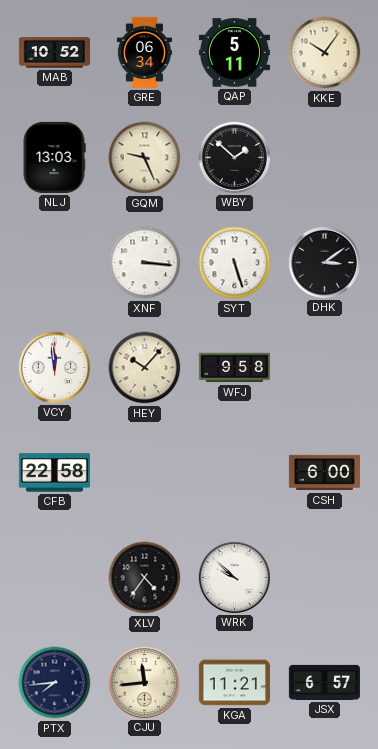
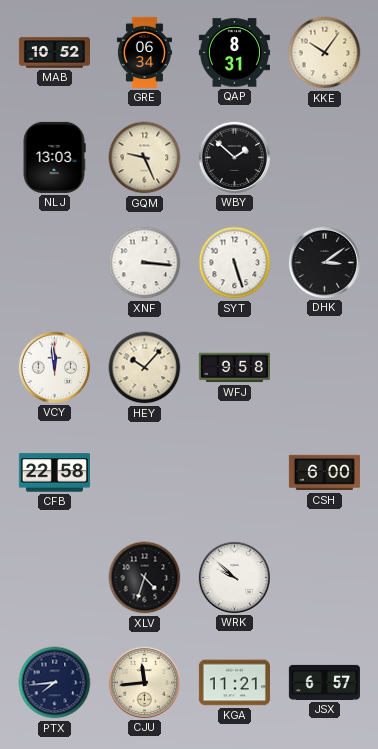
QAP: 5:11 -> 8:31 (234, 53)
XLV: 4:36 -> 4:33 (145, 578)
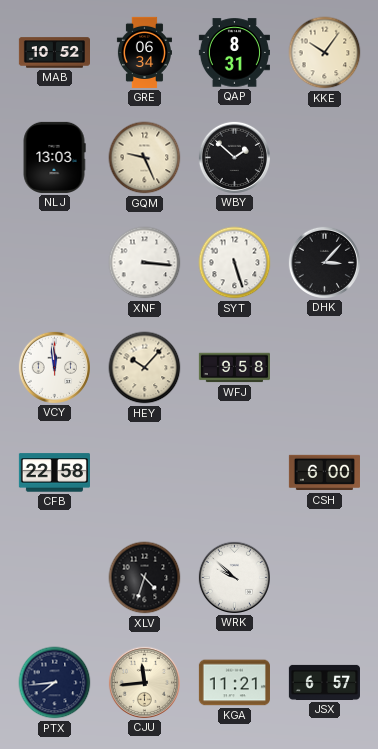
DHK: 3:09 -> 3:07 (324, 262)
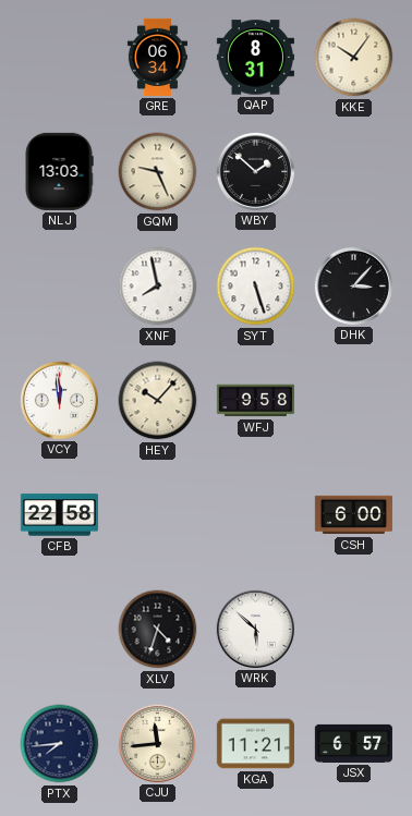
MAB: 10:52 -> none (54, 53)
XNF: 3:16 -> 7:58 (158, 287)
WRK: 9:52 -> 5:52 (255, 629)
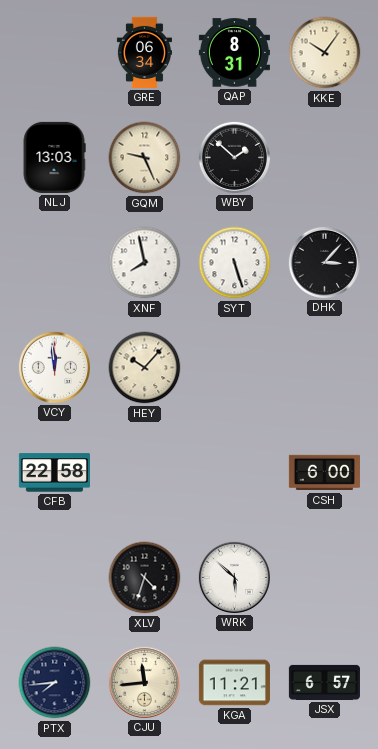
WFJ: 9:58 -> none (255, 401)
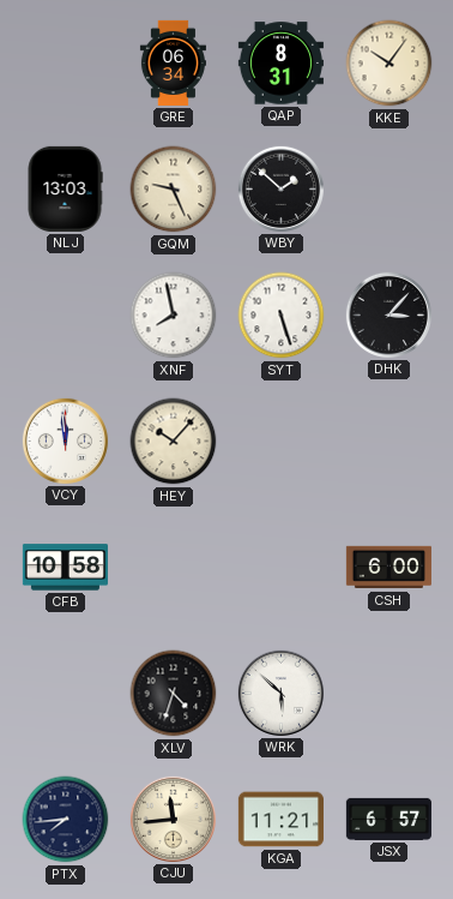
CFB: 22:58 -> 10:58 (65, 568)
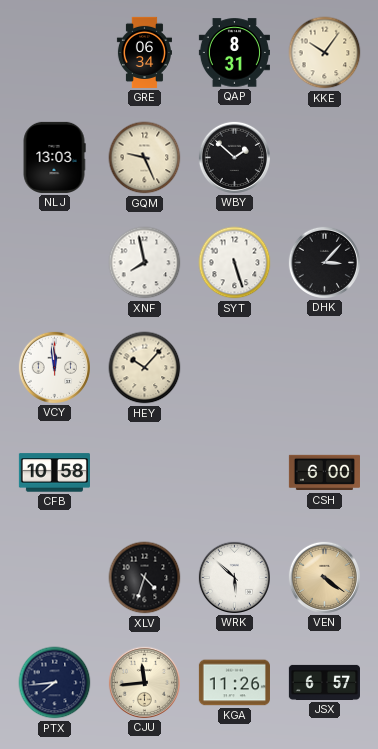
VEN: none -> 4:21 (324, 577)
KGA: 11:21 -> 11:26 (234, 683)
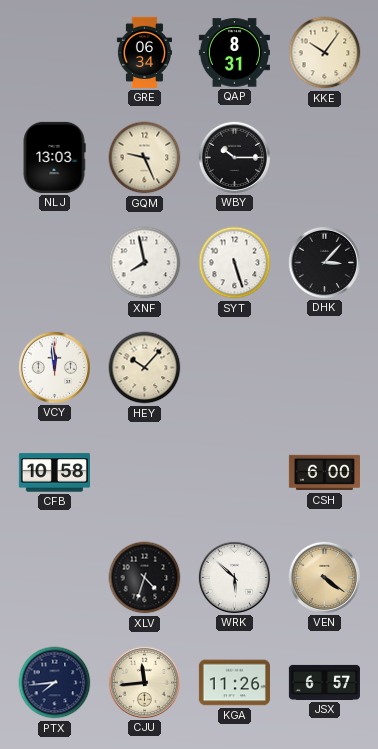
WBY: 1:52 -> 10:15 (234, 157)
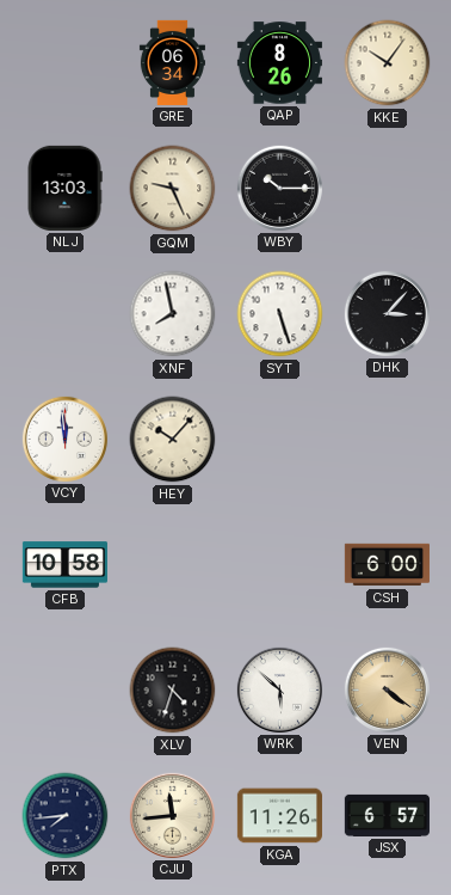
QAP: 8:31 -> 8:26 (279, 63)
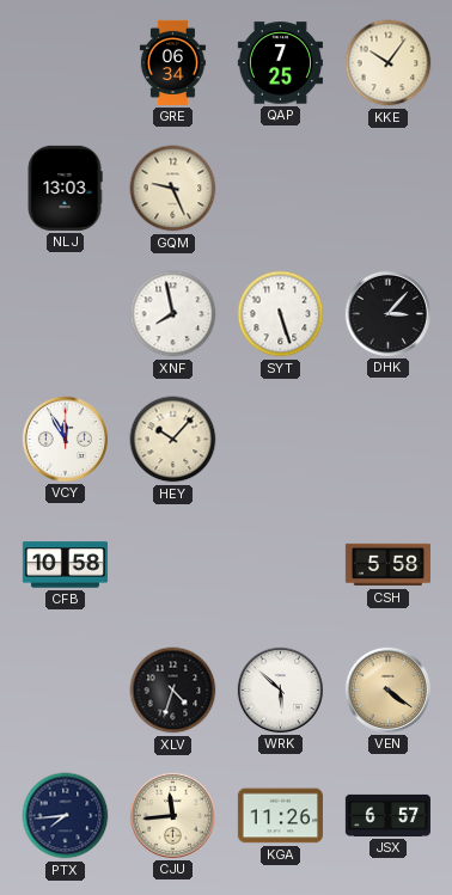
QAP: 8:26 -> 7:25 (280, 63)
WBY: 10:15 -> none (279, 188)
VCY: 11:59 -> 11:55 (65, 439)
CSH: 6:00 -> 5:58 (387, 565)
